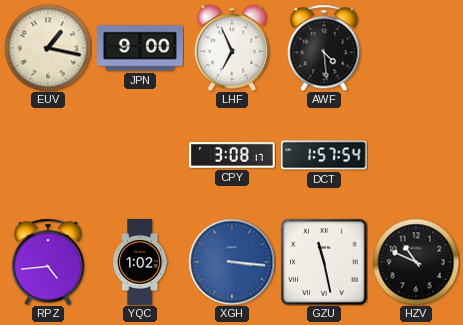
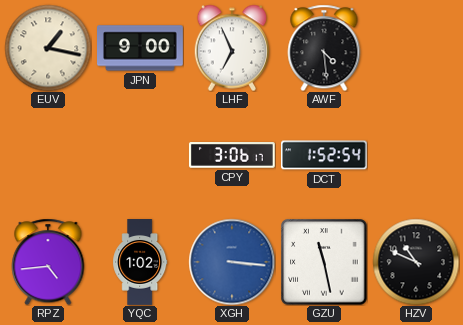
CPY: 3:08 -> 3:06 (232, 156)
DCT: 1:57 -> 1:52 (325, 155)
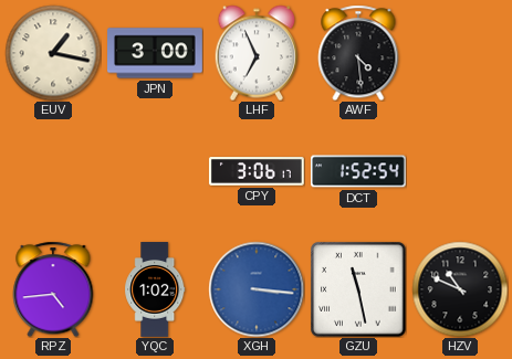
JPN: 9:00 -> 3:00 (156, 53)
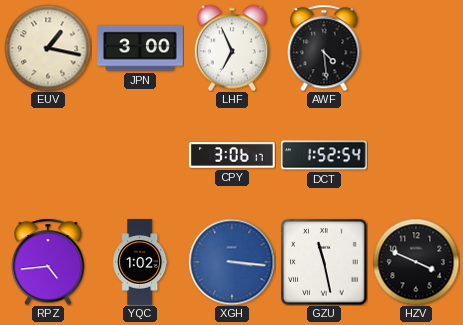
HZV: 10:49 -> 3:49 (416, 262)
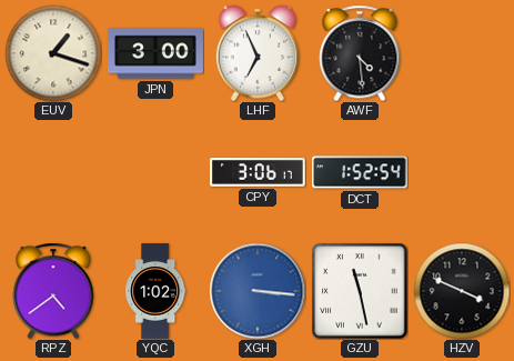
EUV: 1:17 -> 1:18 (53, 53)
RPZ: 4:44 -> 4:39 (53, 291)
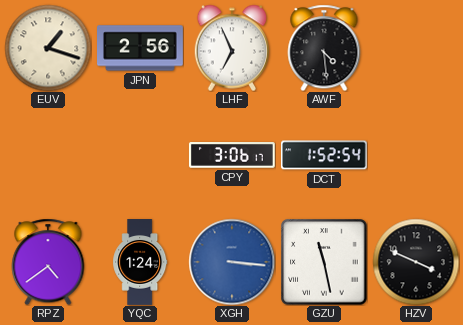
JPN: 3:00 -> 2:56 (141, 48)
YQC: 1:02 -> 1:24 (140, 262)
